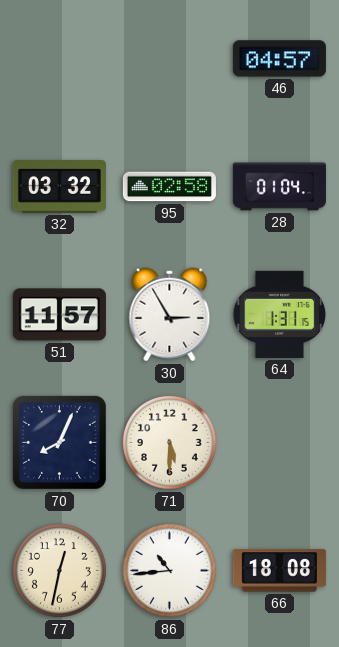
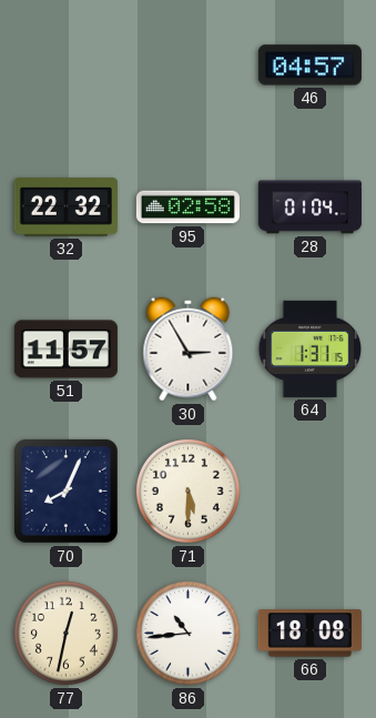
32: 03:32 -> 22:32 (65, 208)
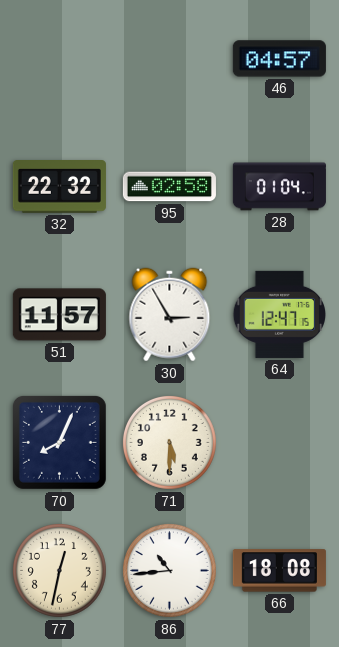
64: 1:31 -> 12:47 (279, 314)
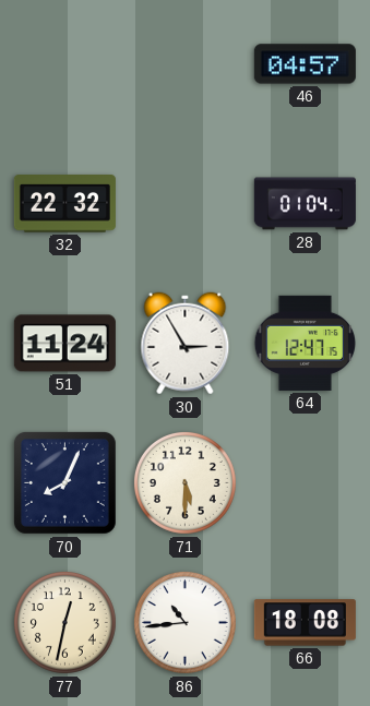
95: 02:58 -> none (169, 187)
51: 11:57 -> 11:24 (64, 344)
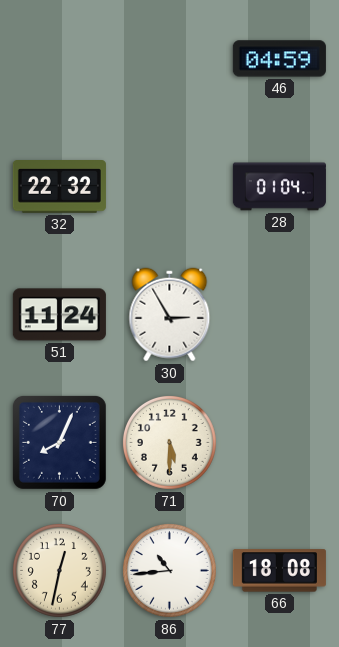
46: 04:57 -> 04:59 (279, 59)
64: 12:47 -> none (305, 343)
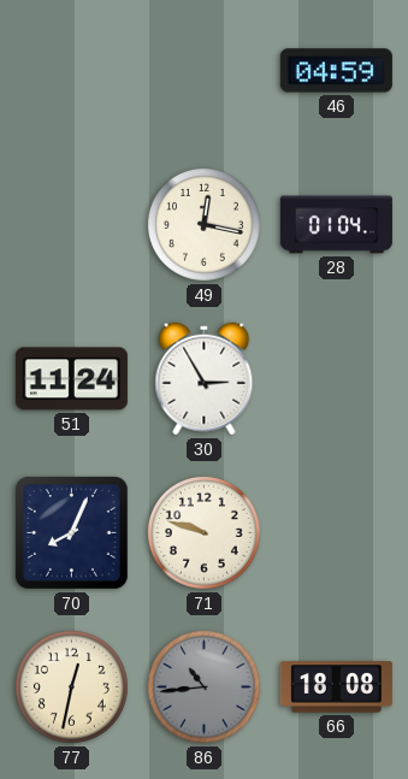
32: 22:32 -> none (59, 187)
49: none -> 12:17 (203, 224)
71: 5:30 -> 9:48 (203, 532)
86 dial: white -> grey (203, 686)
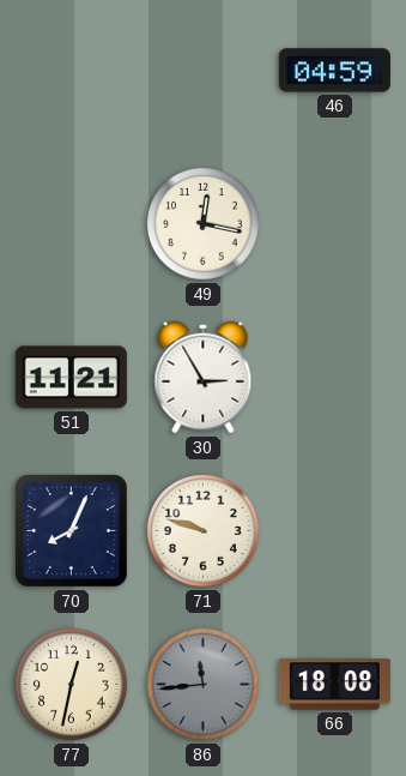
28: 01:04 -> none (336, 225)
51: 11:24 -> 11:21 (71, 378)
86: 10:44 -> 11:44 (202, 684)
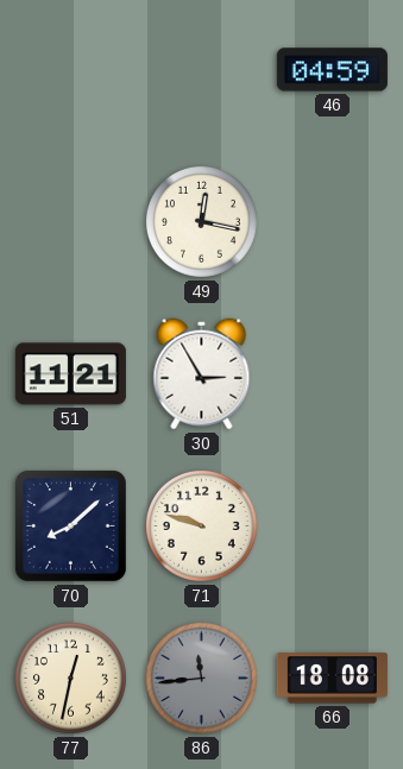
70: 8:04 -> 8:08 (70, 525)
